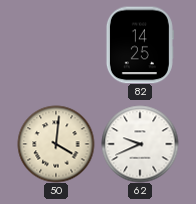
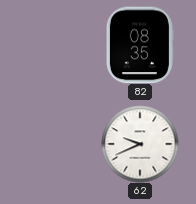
82: 14:25 -> 08:35 (140, 45)
50: 4:01 -> none (56, 144)
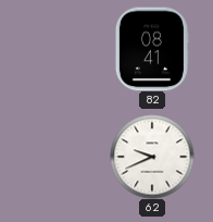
82: 08:35 -> 08:41 (152, 49)
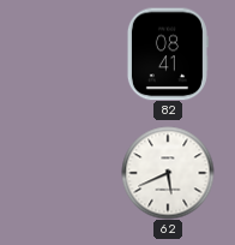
62: 9:41 -> 5:41 (168, 173)
